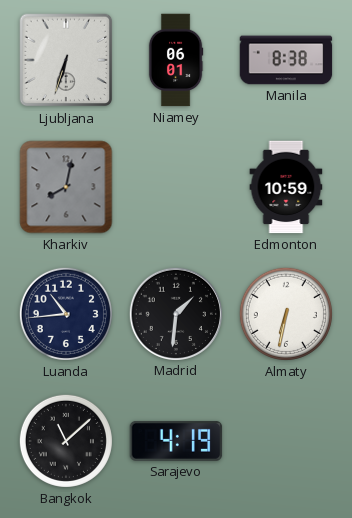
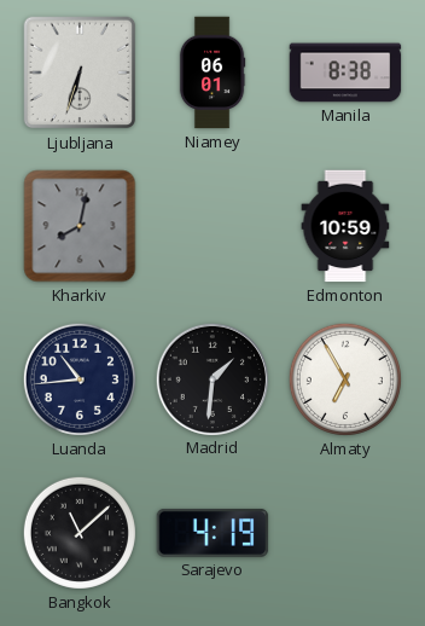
Almaty: 6:32 -> 6:55 (345, 379)
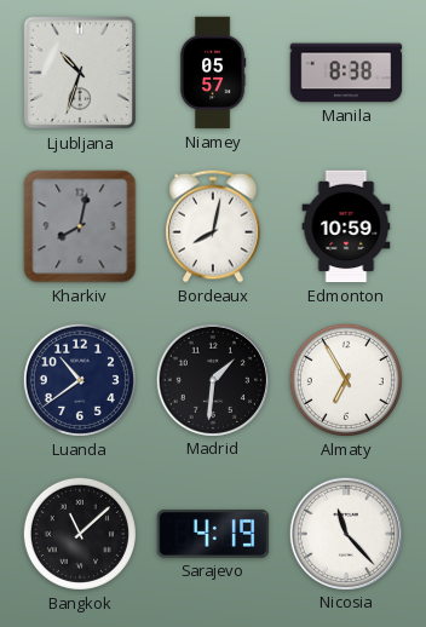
Ljubljana: 6:33 -> 10:33 (80, 73)
Niamey: 06:01 -> 05:57 (213, 73)
Bordeaux: none -> 8:02 (214, 226)
Luanda: 10:44 -> 10:39 (80, 380)
Nicosia: none -> 11:23 (345, 533)
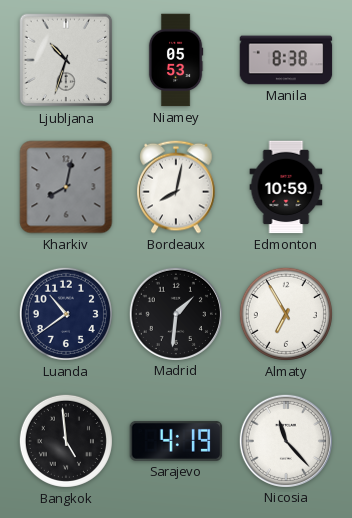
Niamey: 05:57 -> 05:53 (176, 60)
Bangkok: 11:08 -> 4:59 (66, 441)
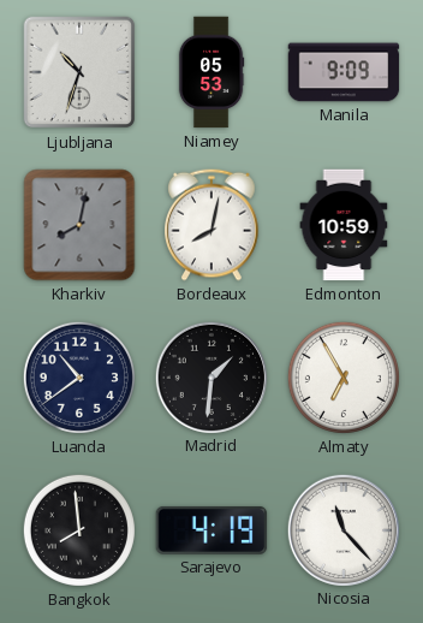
Manila: 8:38 -> 9:09 (344, 72)
Bangkok: 4:59 -> 7:59 (79, 530)
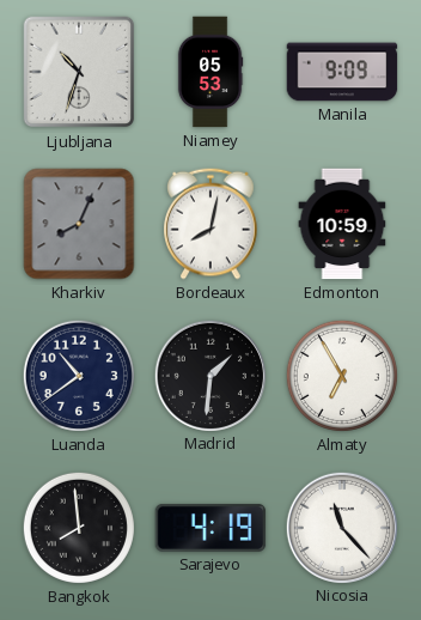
Kharkiv: 8:02 -> 8:04 (79, 224)
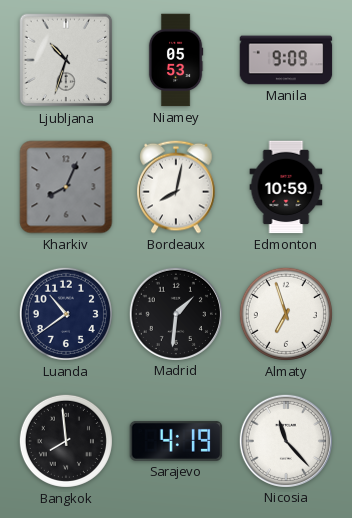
Almaty: 6:55 -> 6:57 (286, 314)
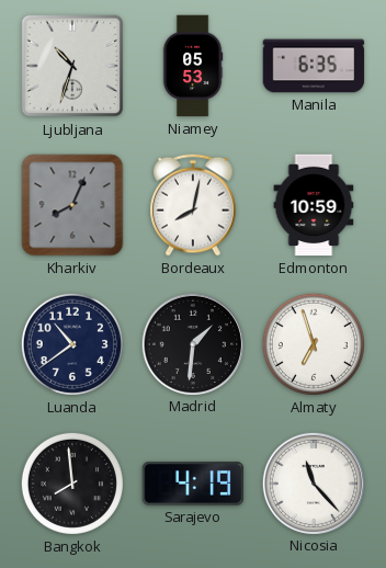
Manila: 9:09 -> 6:35 (314, 66)
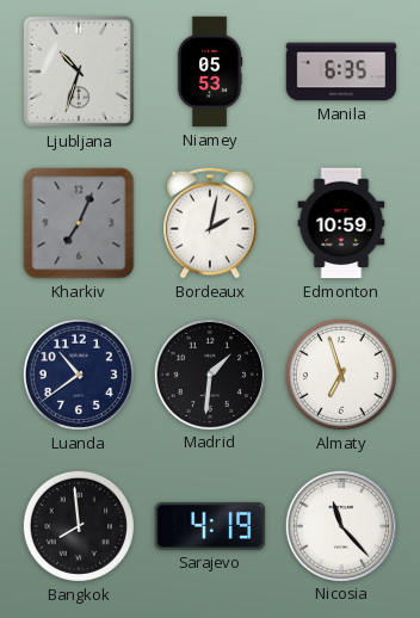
Kharkiv: 8:04 -> 7:04 (79, 223)
Bordeaux: 8:02 -> 2:02 (211, 223)
